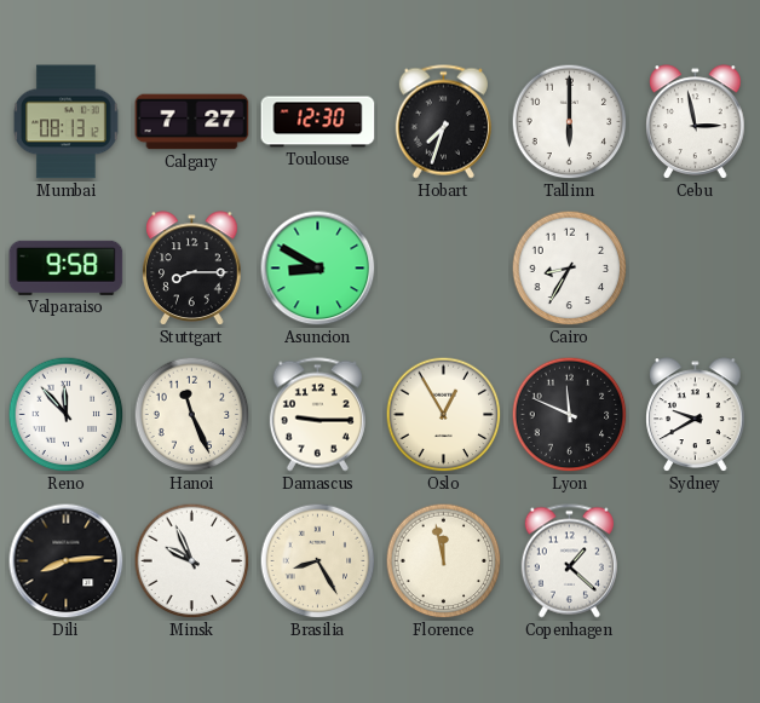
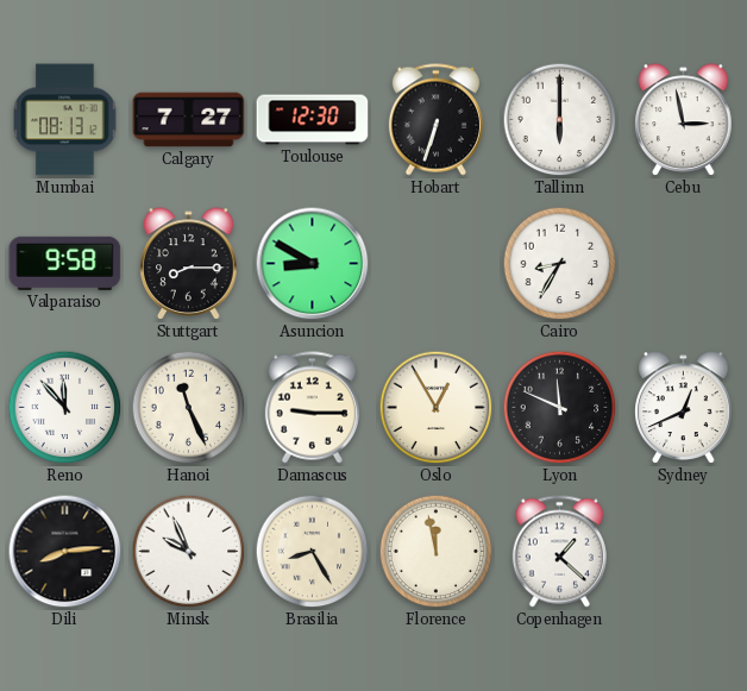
Hobart: 7:33 -> 6:33 (435, 120)
Sydney: 9:40 -> 12:41 (684, 408)
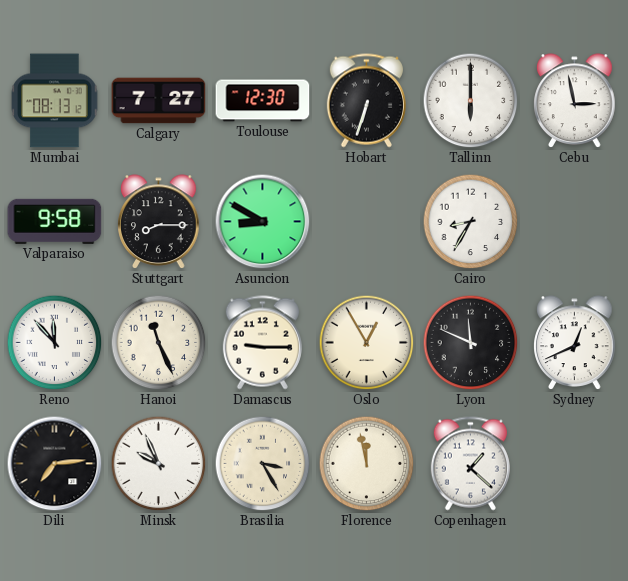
Dili: 8:14 -> 7:14 (55, 464)
Brasilia: 8:25 -> 3:25 (263, 464)
